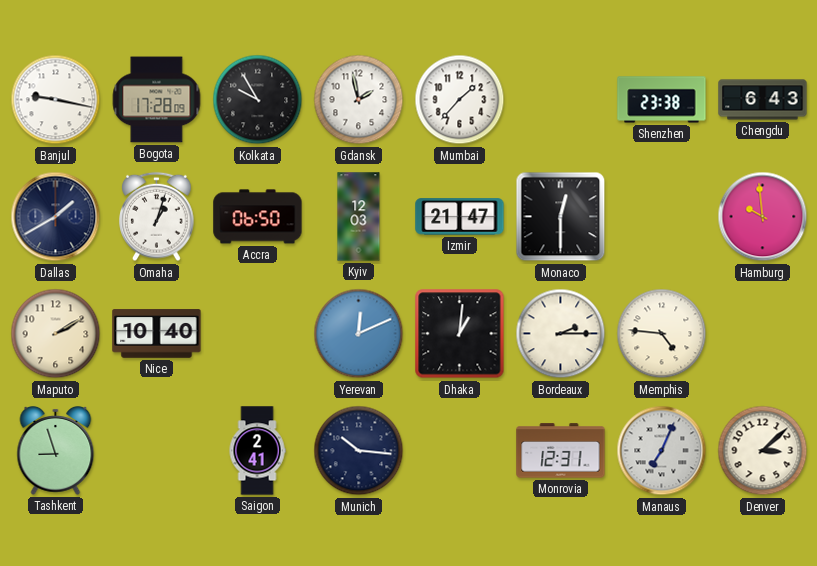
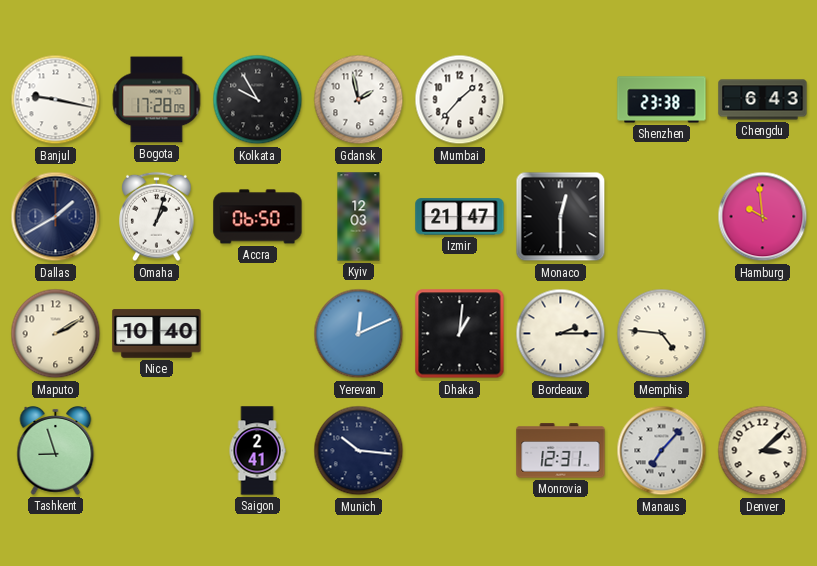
Manaus: 7:04 -> 7:07 (662, 451)
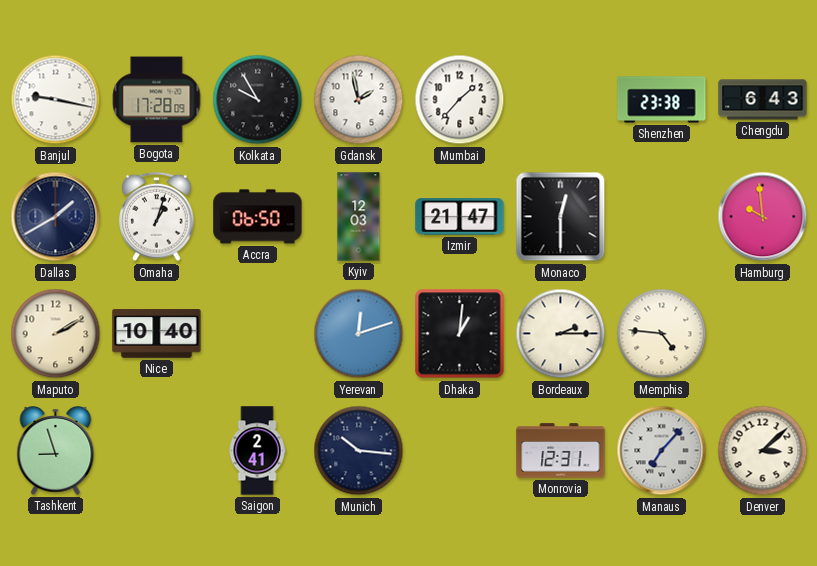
Yerevan: 12:11 -> 12:12 (359, 334)
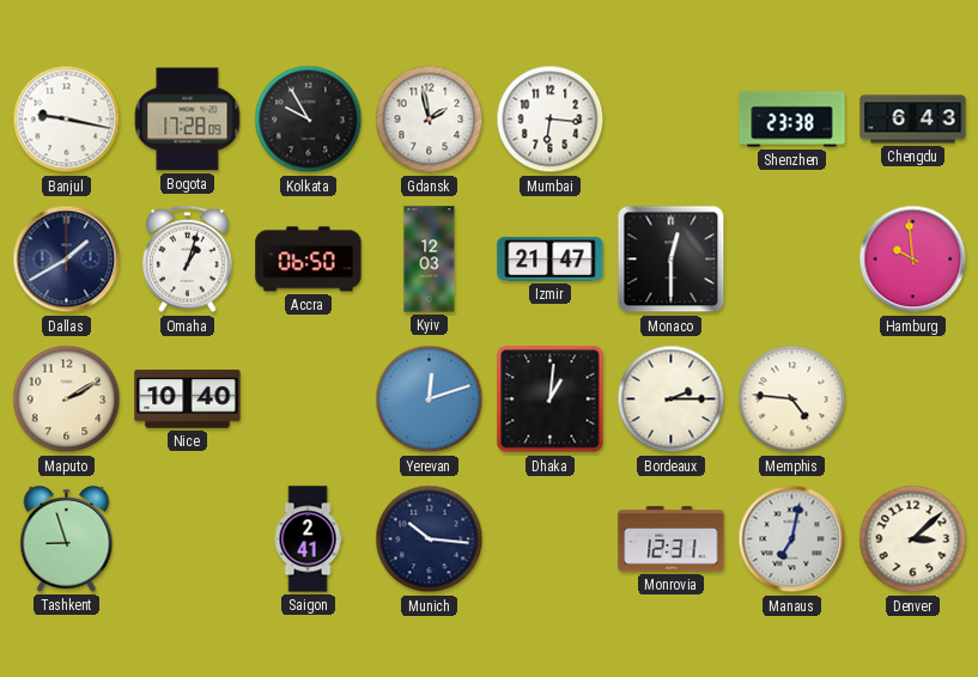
Mumbai: 1:37 -> 6:16 (551, 120)
Manaus: 7:07 -> 7:02 (792, 539)
